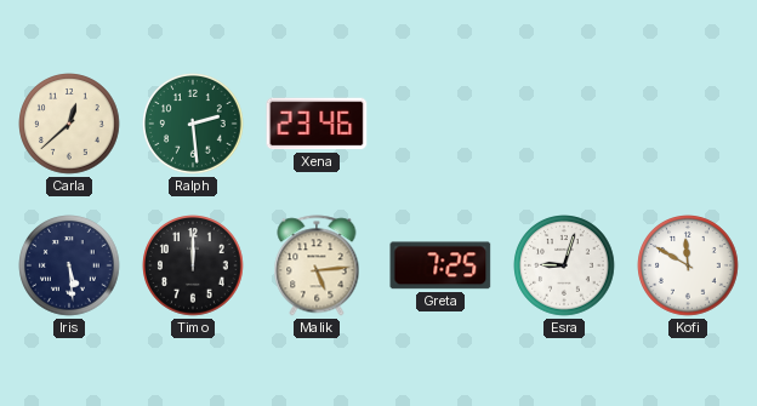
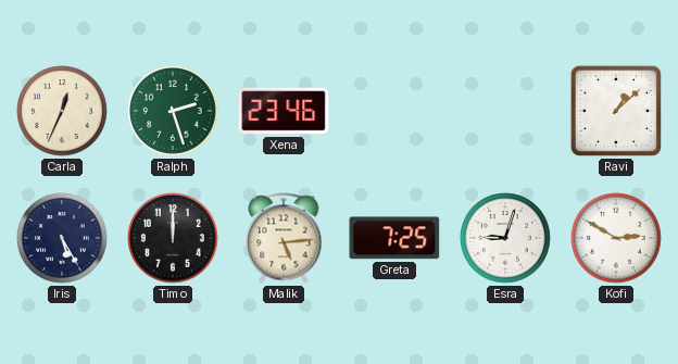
Carla: 12:38 -> 12:34 (62, 111)
Ralph: 2:29 -> 2:27 (173, 111)
Ravi: none -> 1:08 (616, 111)
Iris: 5:29 -> 5:25 (62, 238)
Kofi: 11:50 -> 2:50 (616, 238)
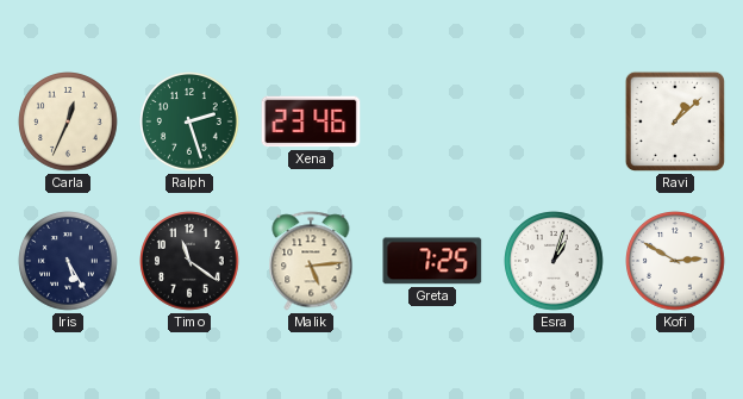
Timo: 12:00 -> 11:21 (189, 261)
Esra: 9:03 -> 1:03 (554, 261)
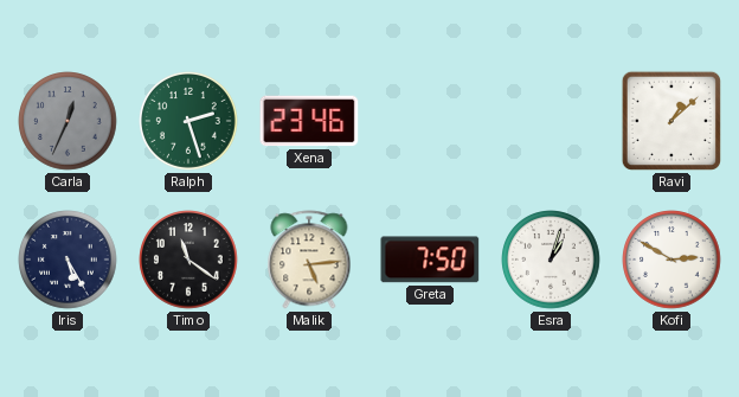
Carla dial: cream -> grey (68, 121)
Greta: 7:25 -> 7:50 (430, 260)
